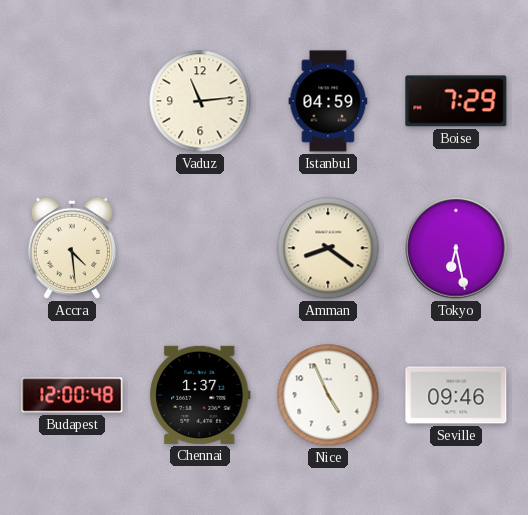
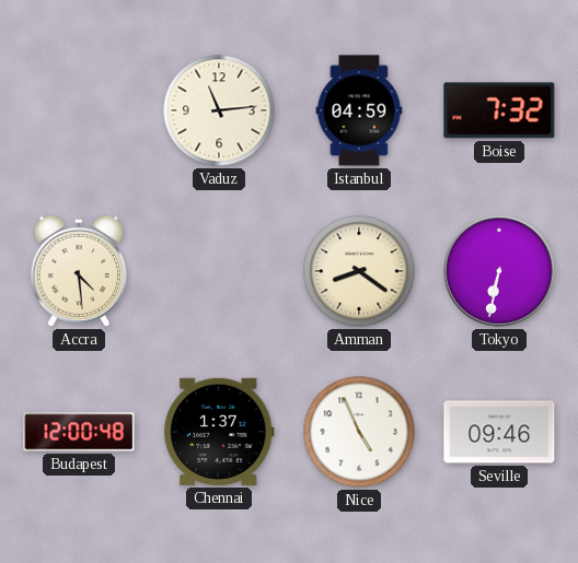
Boise: 7:29 -> 7:32 (499, 110)
Tokyo: 6:28 -> 6:32 (499, 271)
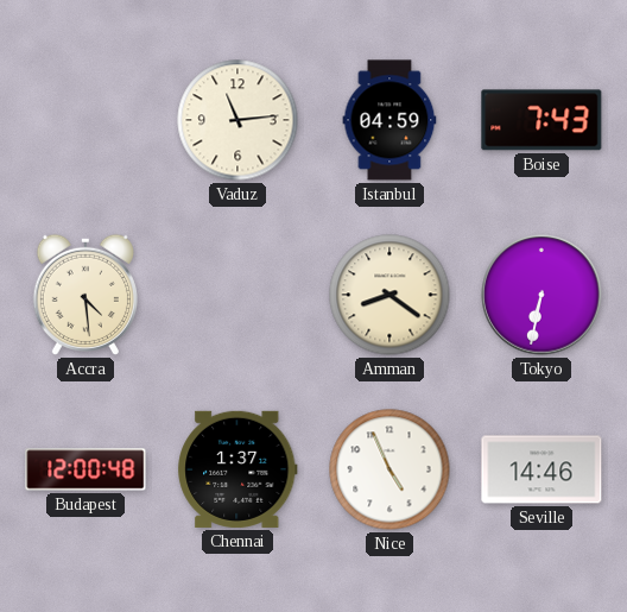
Boise: 7:32 -> 7:43 (541, 120)
Seville: 09:46 -> 14:46 (541, 469)
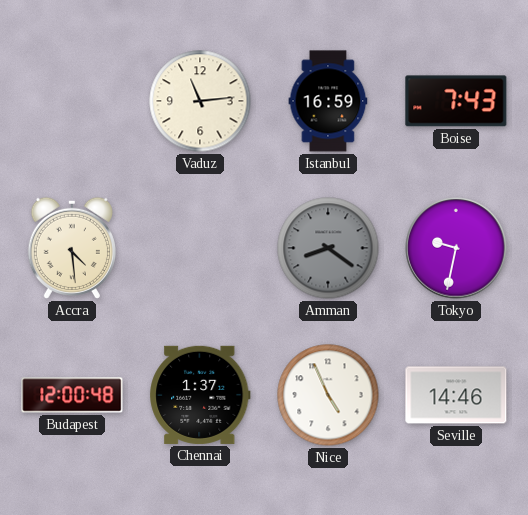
Istanbul: 04:59 -> 16:59 (328, 101)
Amman dial: cream -> grey (328, 248)
Tokyo: 6:32 -> 9:32 (456, 248)
